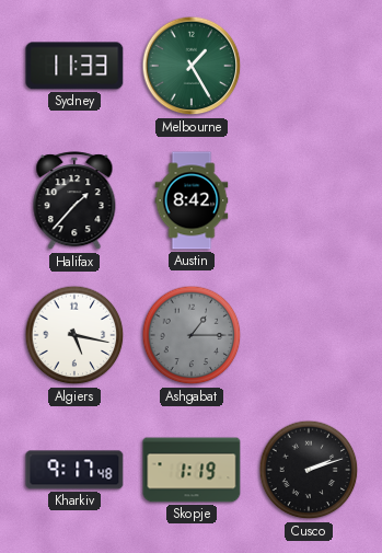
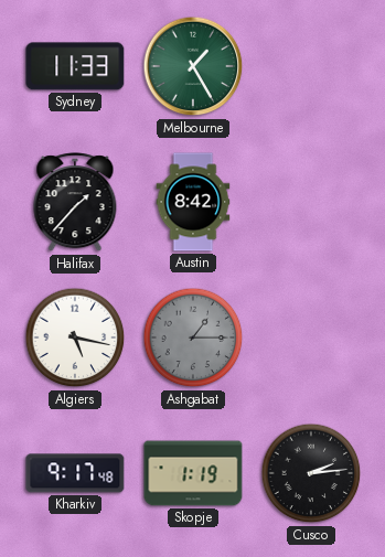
Cusco: 2:12 -> 2:14 (311, 473)
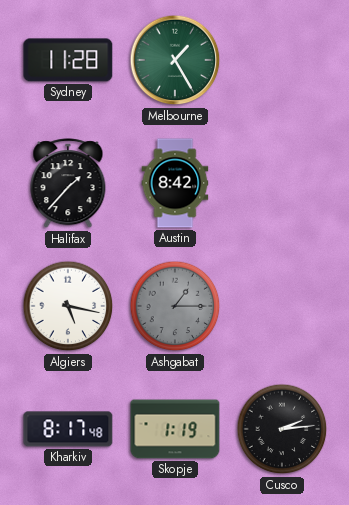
Sydney: 11:33 -> 11:28 (68, 60)
Kharkiv: 9:17 -> 8:17 (68, 429)
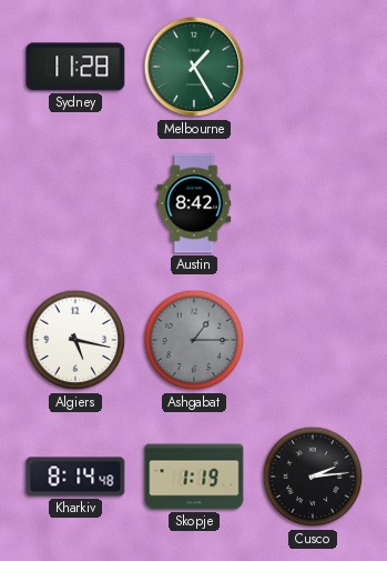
Halifax: 1:37 -> none (68, 184)
Kharkiv: 8:17 -> 8:14 (75, 477)
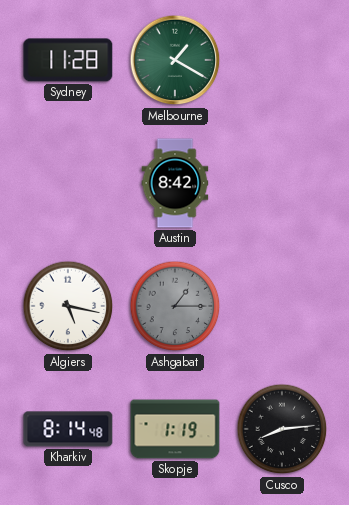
Melbourne: 1:25 -> 1:20 (175, 60)
Cusco: 2:14 -> 8:14 (282, 429)
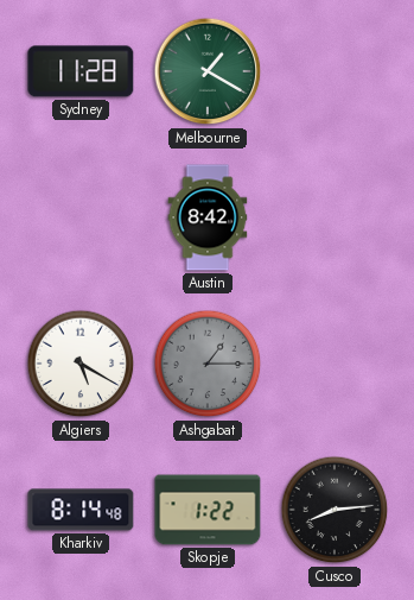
Algiers: 5:17 -> 5:20 (81, 364)
Skopje: 1:19 -> 1:22 (208, 510)
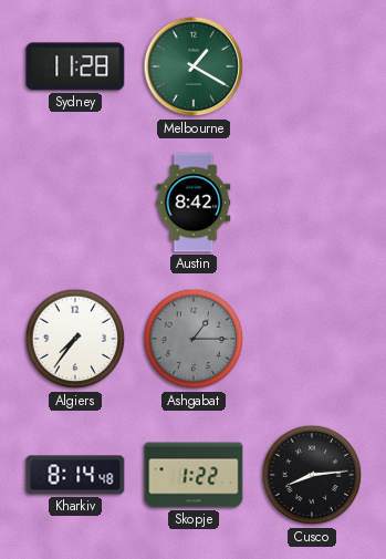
Algiers: 5:20 -> 7:36 (75, 339)
